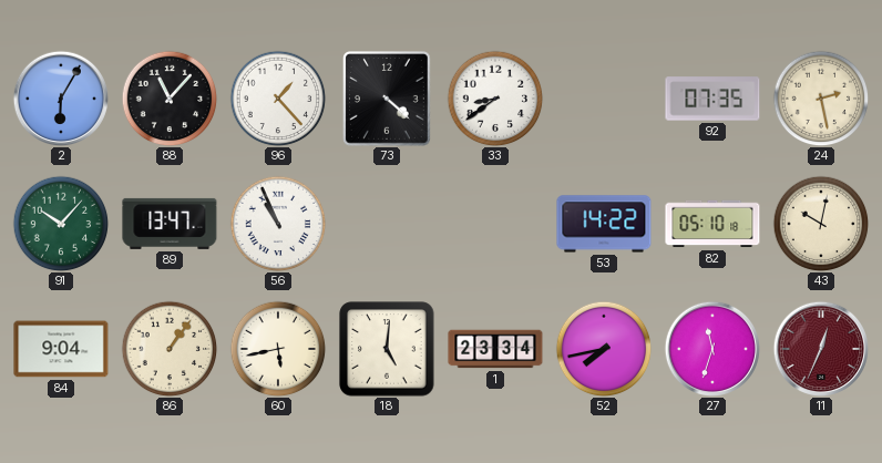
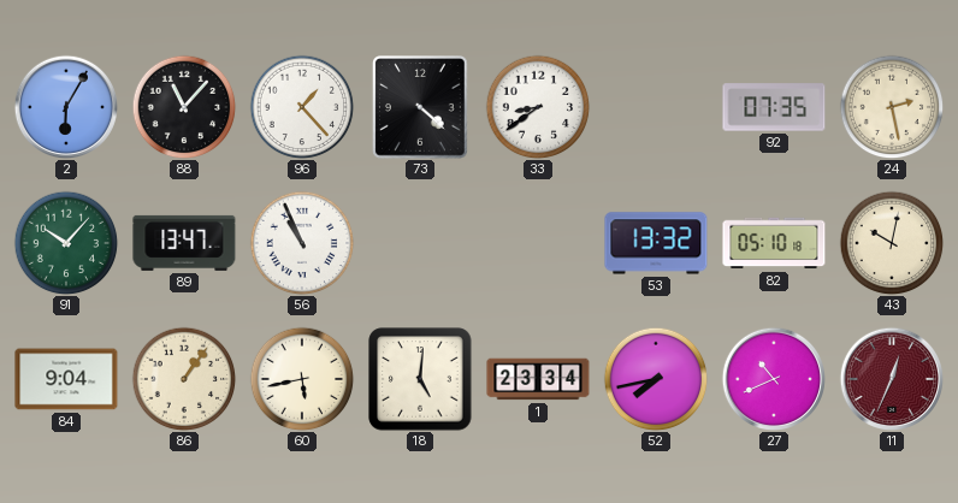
53: 14:22 -> 13:32 (656, 243)
27: 11:33 -> 10:41 (773, 378)
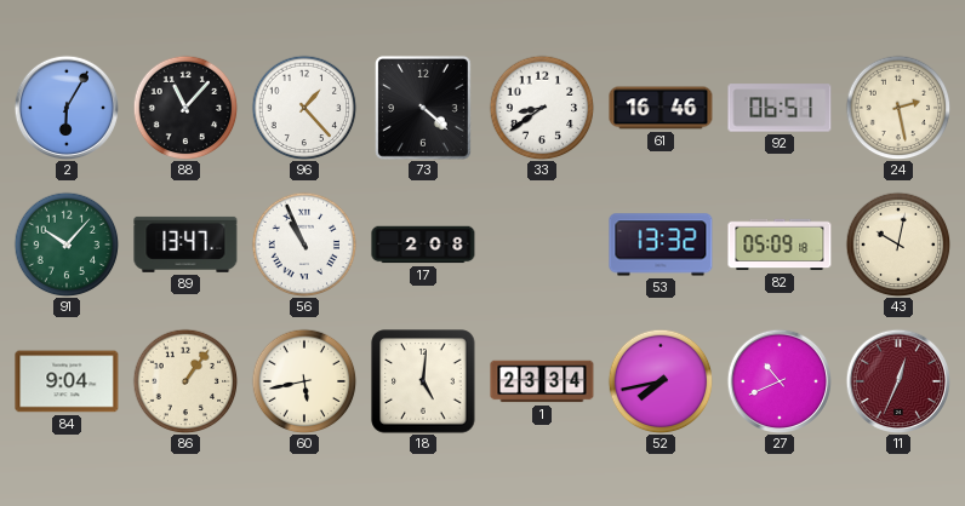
61: none -> 16:46 (661, 108)
92: 07:35 -> 06:51 (780, 108)
17: none -> 2:08 (423, 245)
82: 05:10 -> 05:09 (780, 245)
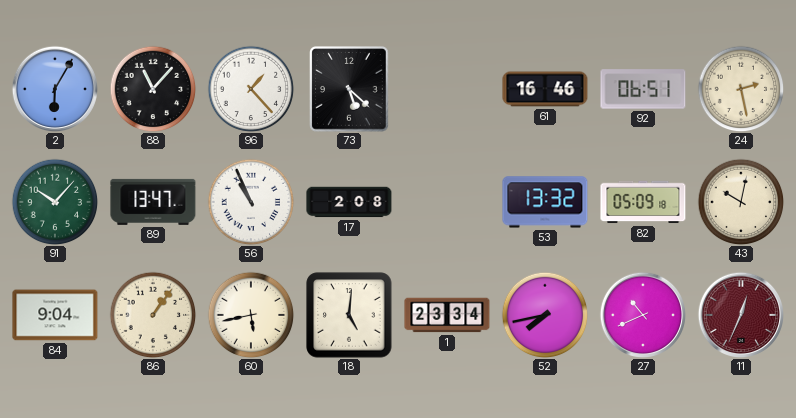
73: 4:22 -> 5:22 (350, 90)
33: 8:39 -> none (542, 108)
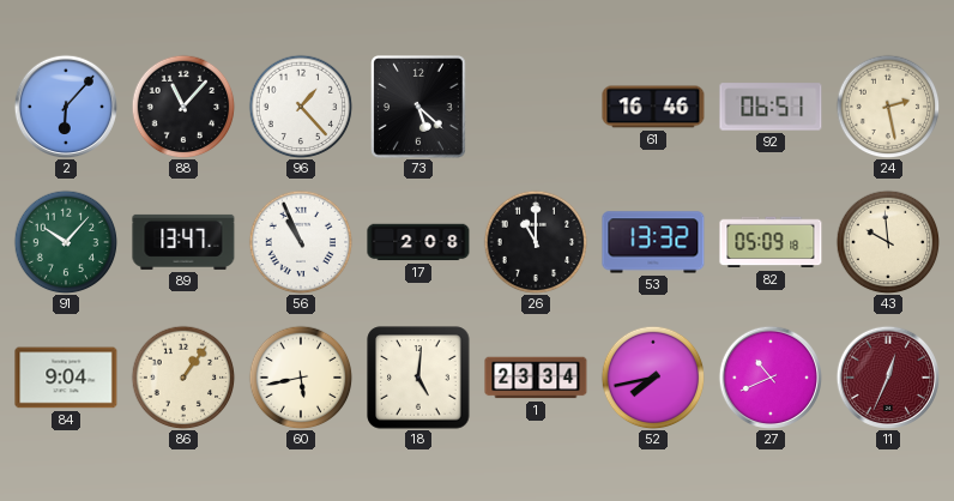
2: 6:05 -> 6:07 (65, 105)
26: none -> 11:00 (536, 242)
43: 10:02 -> 9:59 (888, 242)
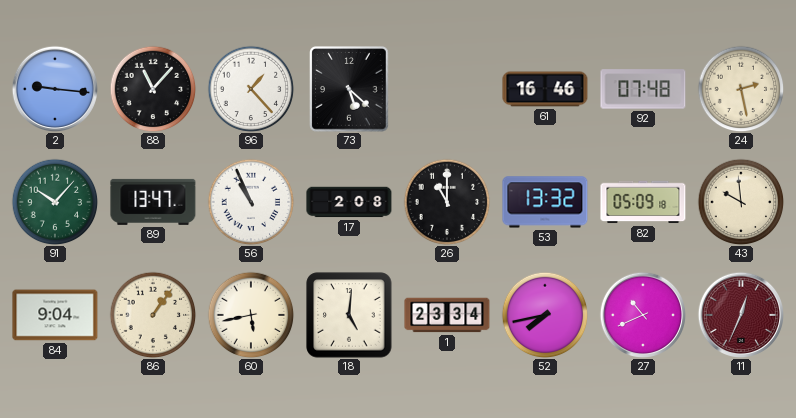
2: 6:07 -> 9:16 (54, 88)
92: 06:51 -> 07:48 (643, 89)
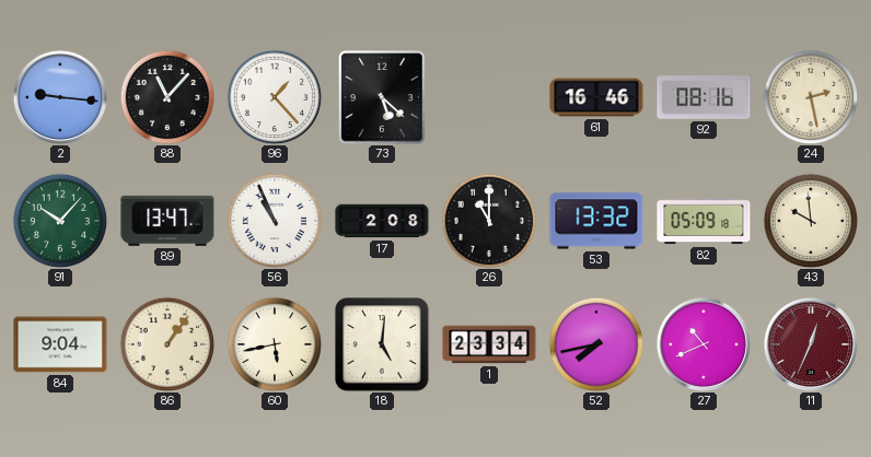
92: 07:48 -> 08:16 (704, 97)
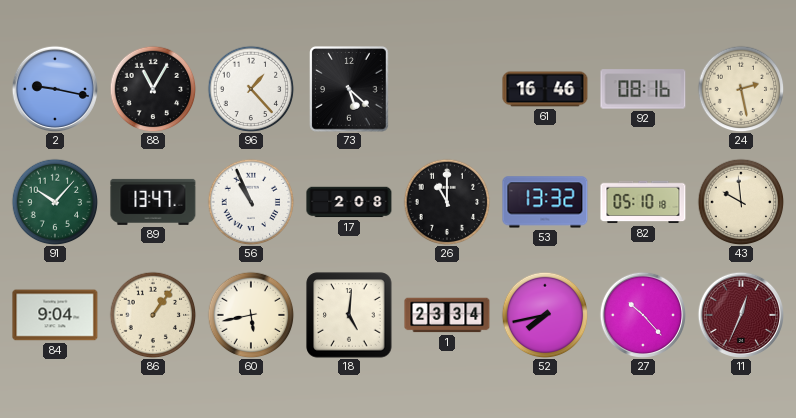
2: 9:16 -> 9:17 (54, 88)
88: 11:07 -> 11:05 (153, 89)
82: 05:09 -> 05:10 (643, 202)
27: 10:41 -> 10:23 (642, 314)
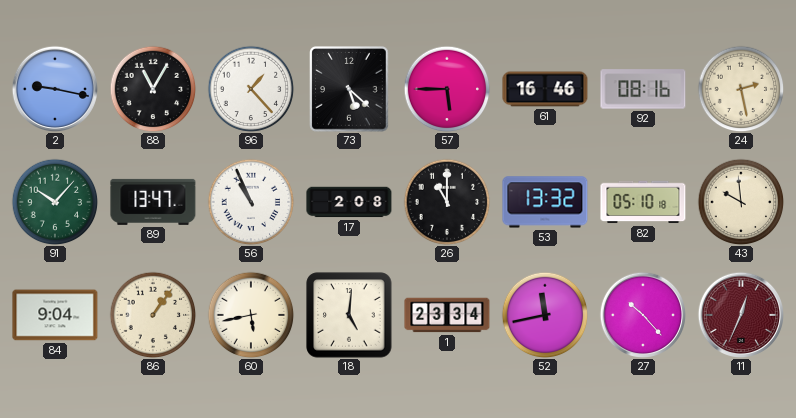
57: none -> 5:45 (447, 89)
52: 7:43 -> 11:43 (545, 315)
